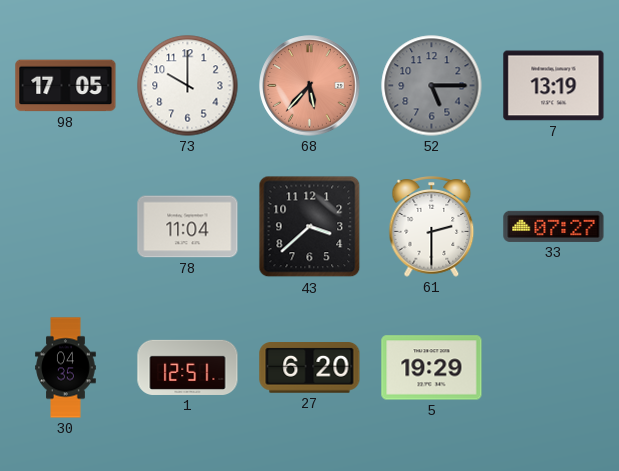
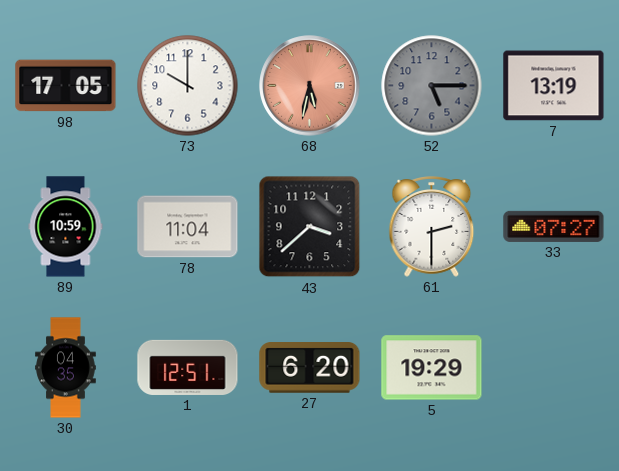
68: 5:37 -> 5:32 (310, 86)
89: none -> 10:59 (66, 227)
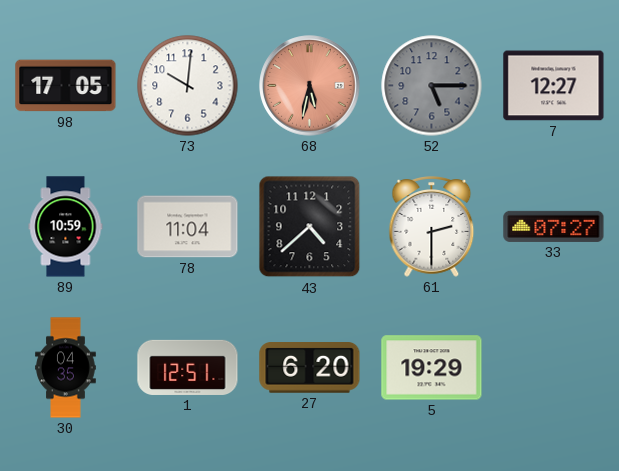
73: 10:00 -> 10:01 (188, 86)
7: 13:19 -> 12:27 (554, 86)
43: 3:38 -> 4:38 (310, 227)
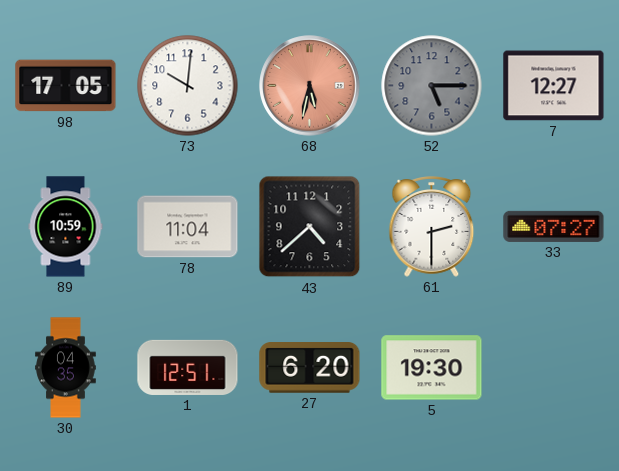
5: 19:29 -> 19:30 (432, 368)
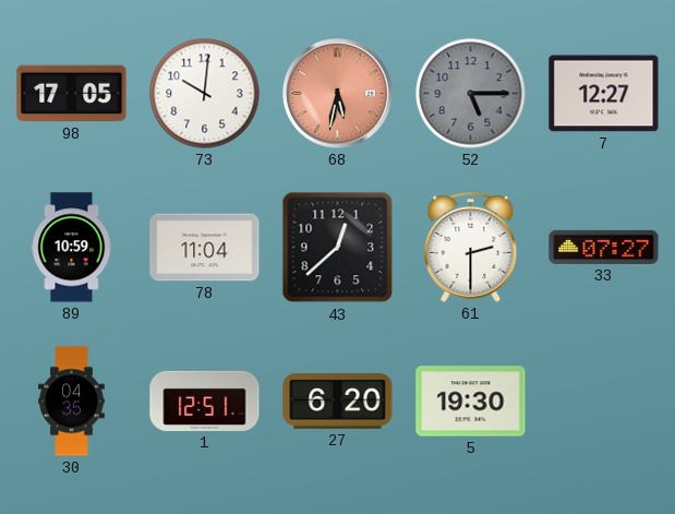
43: 4:38 -> 12:38 (338, 248)
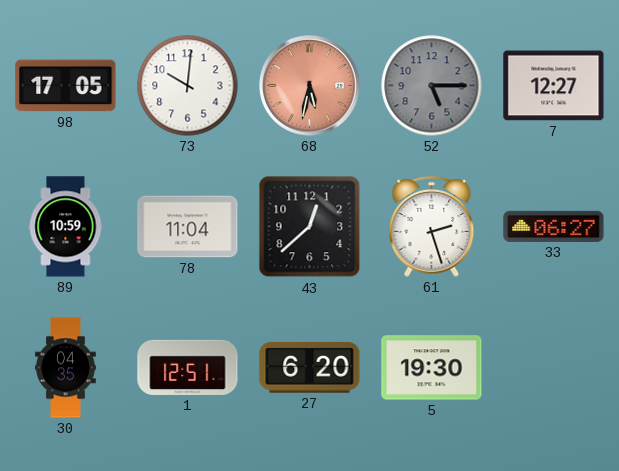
61: 2:30 -> 2:27 (432, 227)
33: 07:27 -> 06:27 (554, 226)
